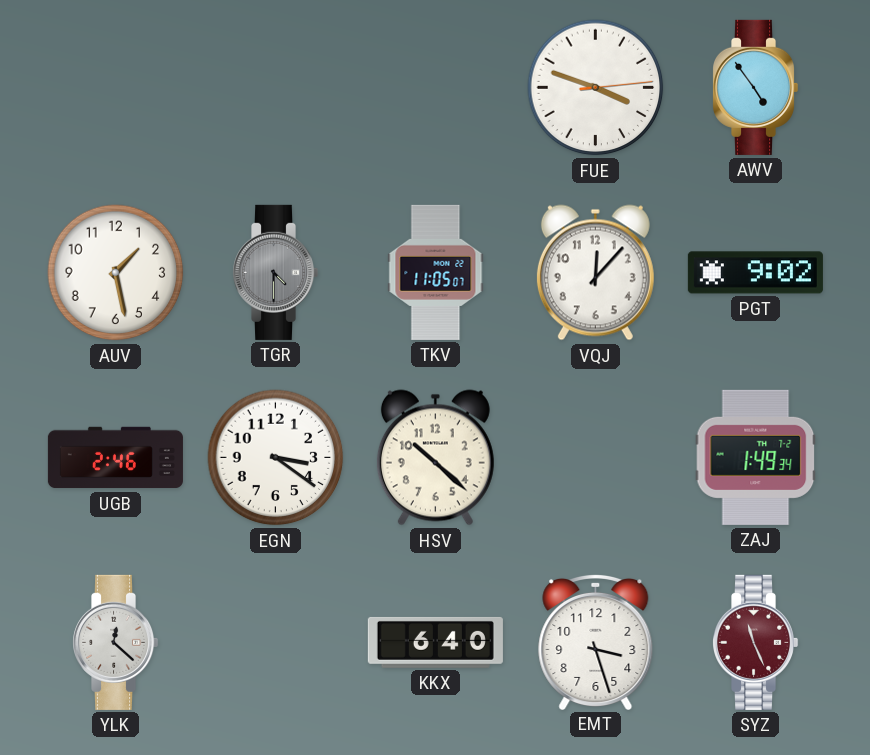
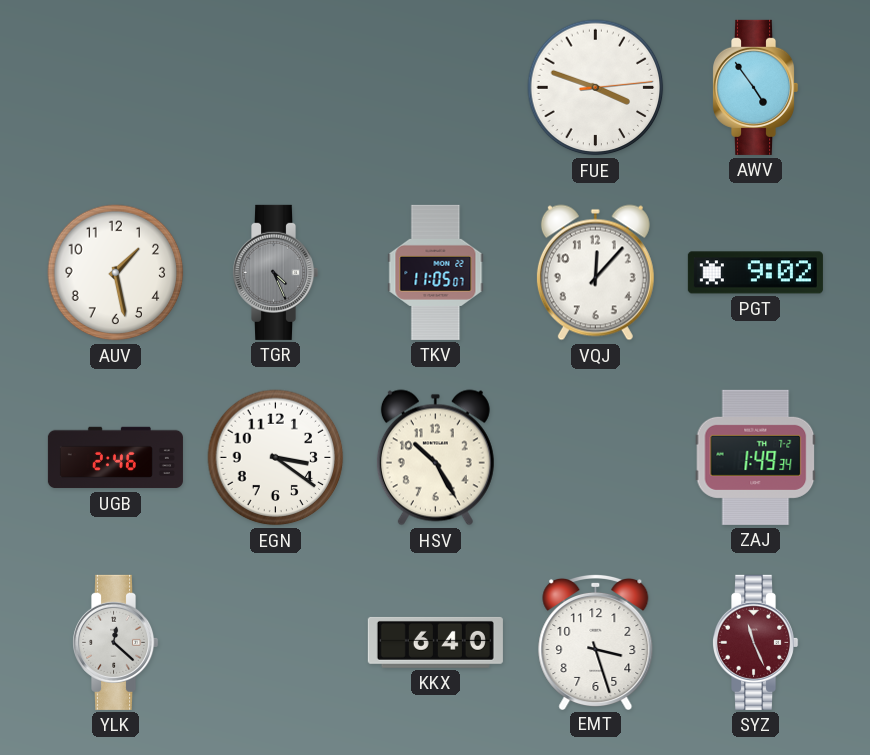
TGR: 4:30 -> 4:26 (276, 272)
HSV: 10:22 -> 10:25 (435, 458)
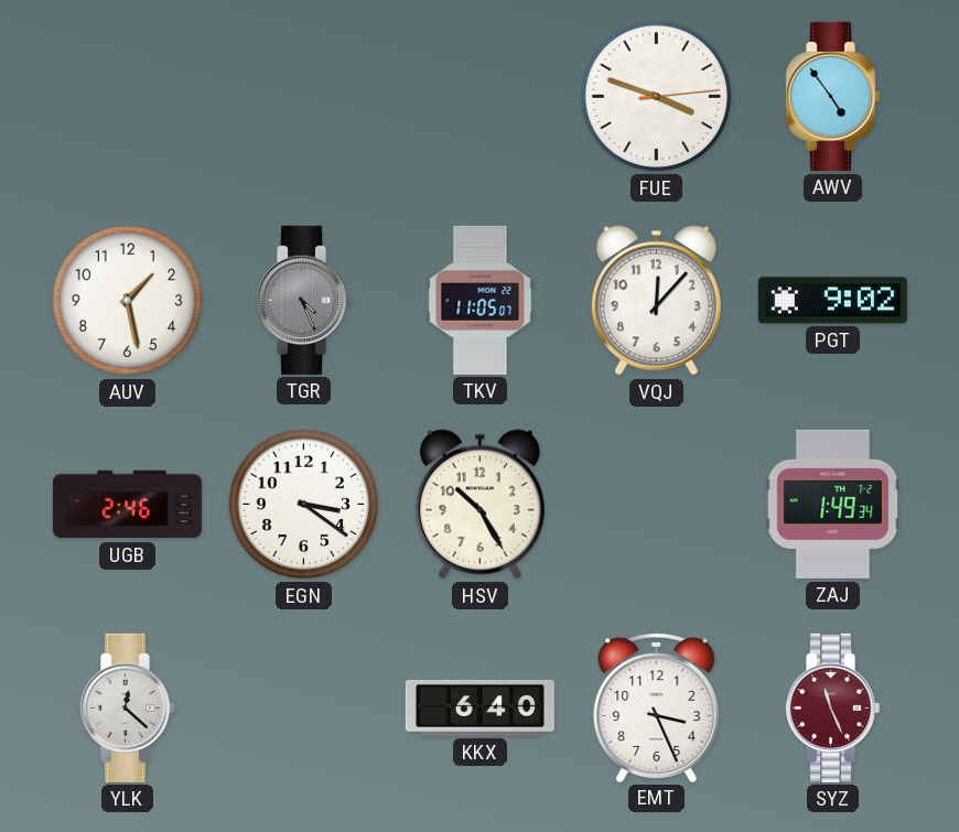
EMT: 3:27 -> 3:26 (657, 706)
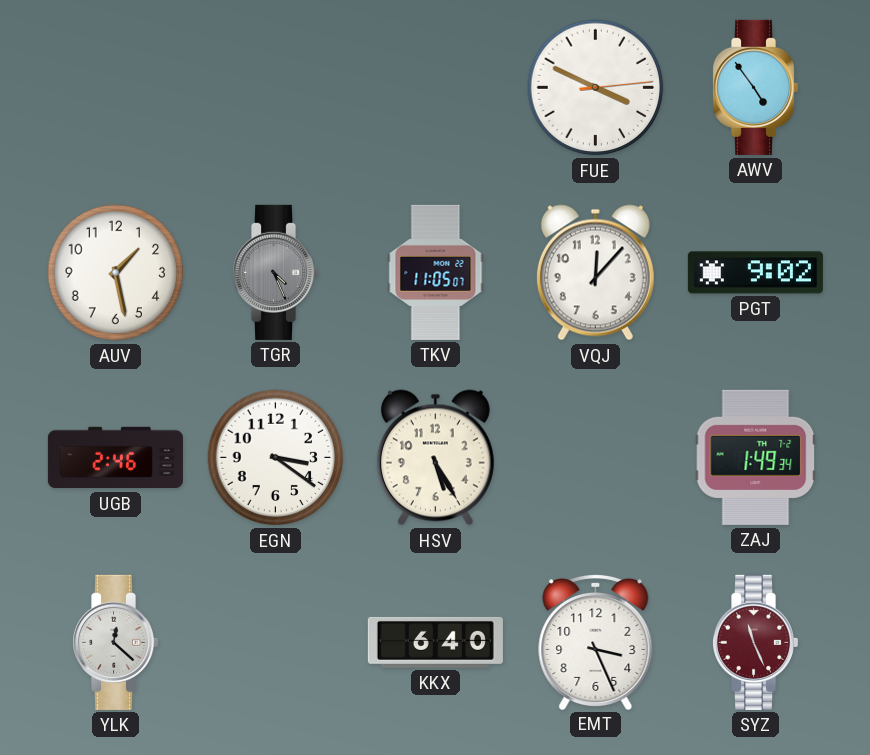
FUE: 3:48 -> 3:49 (596, 88)
HSV: 10:25 -> 5:25 (435, 458)
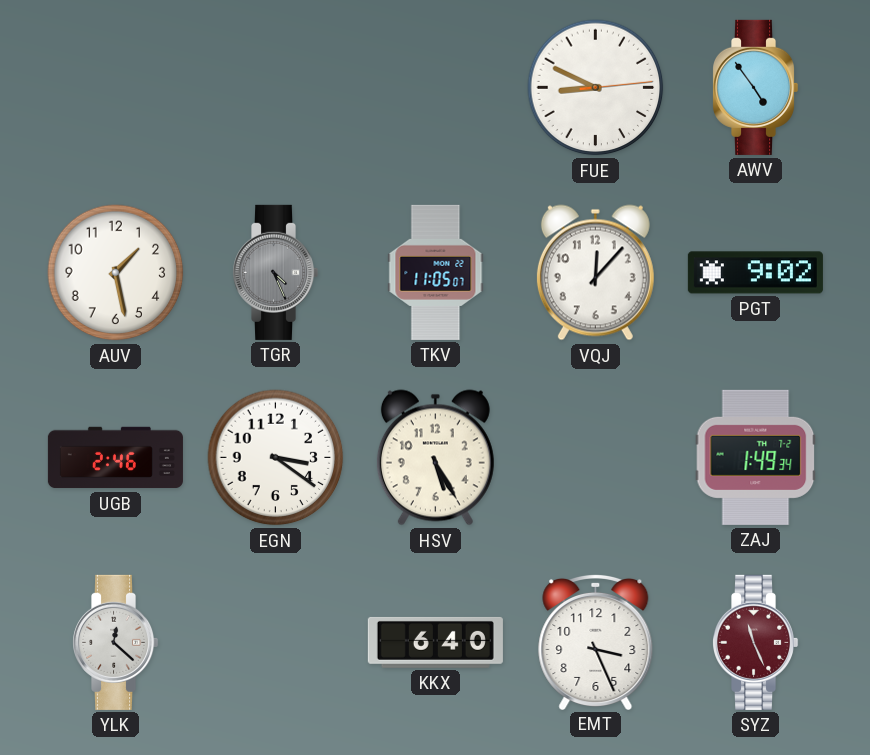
FUE: 3:49 -> 8:49 (596, 88)
